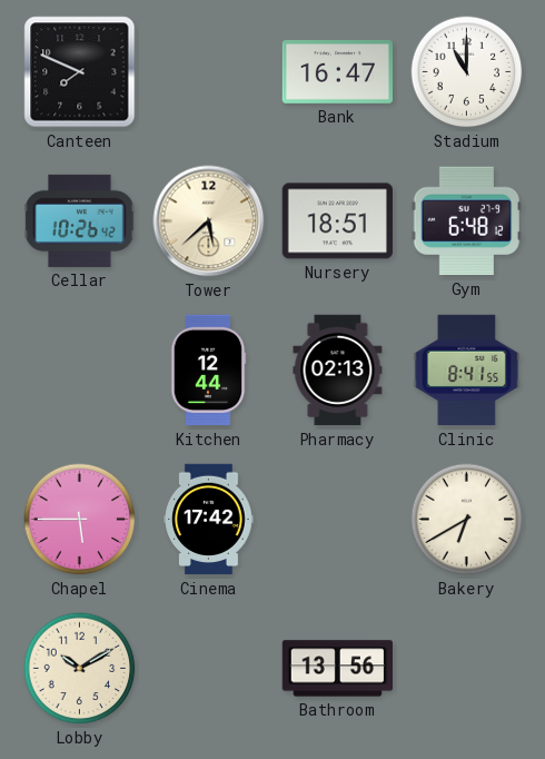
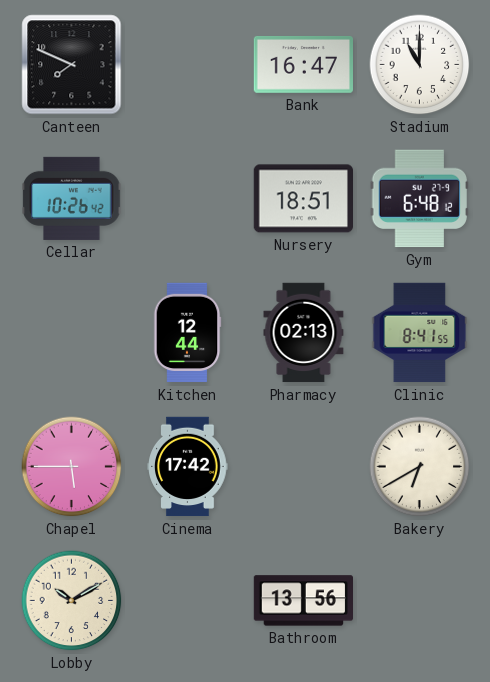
Tower: 5:38 -> none (209, 221)
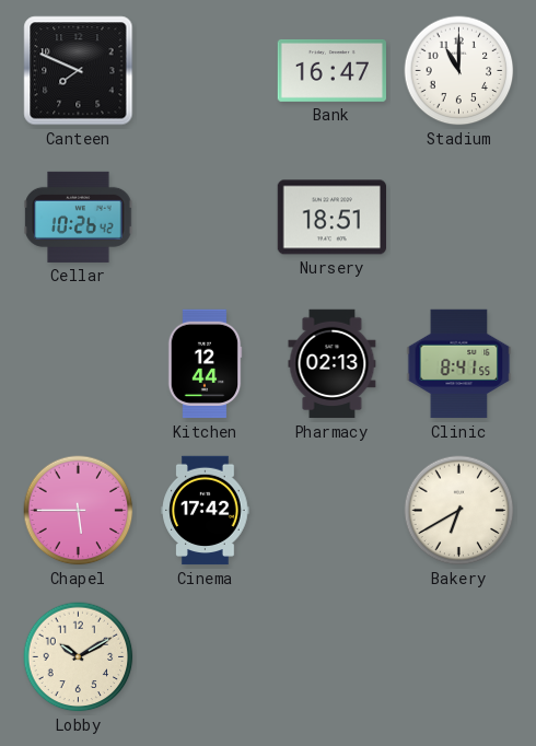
Gym: 6:48 -> none (419, 199)
Bathroom: 13:56 -> none (303, 601)
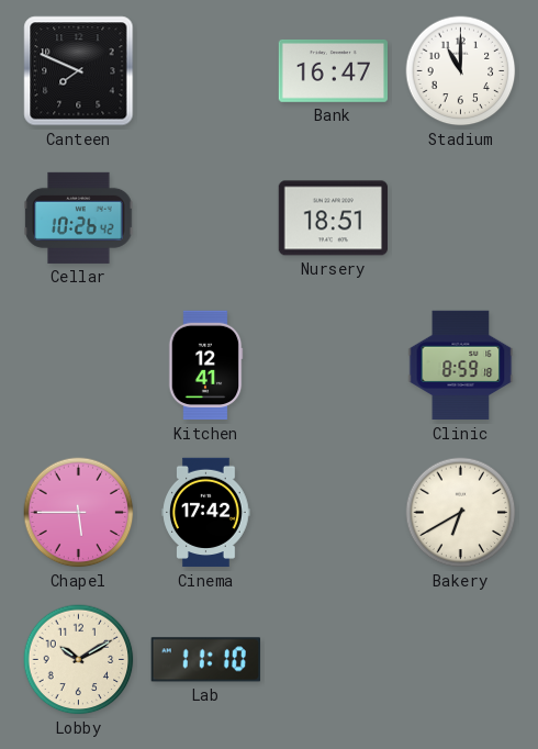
Kitchen: 12:44 -> 12:41 (205, 366)
Pharmacy: 02:13 -> none (333, 364)
Clinic: 8:41 -> 8:59 (461, 366)
Lab: none -> 11:10 (205, 660)
